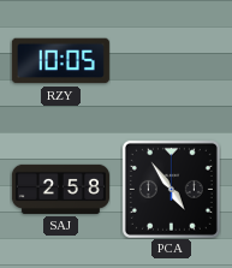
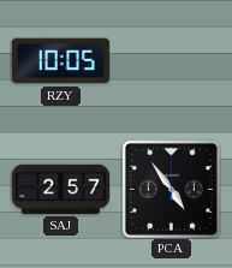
SAJ: 2:58 -> 2:57 (60, 189)
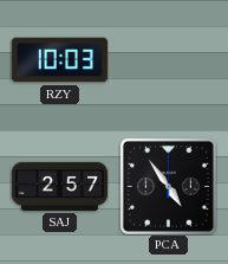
RZY: 10:05 -> 10:03 (59, 60)
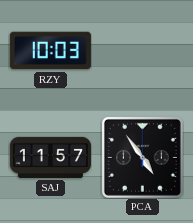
SAJ: 2:57 -> 11:57 (50, 157)
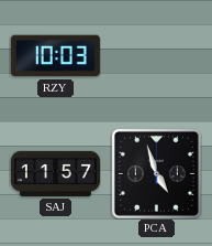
PCA: 4:54 -> 4:57 (156, 173)
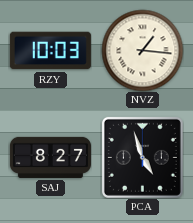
NVZ: none -> 1:16 (142, 50)
SAJ: 11:57 -> 8:27 (50, 157)
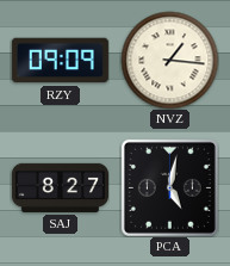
RZY: 10:03 -> 09:09 (60, 61)
PCA: 4:57 -> 5:02 (169, 187)
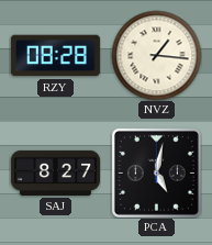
RZY: 09:09 -> 08:28 (55, 56)
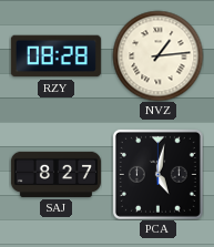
NVZ: 1:16 -> 1:14 (157, 55)
